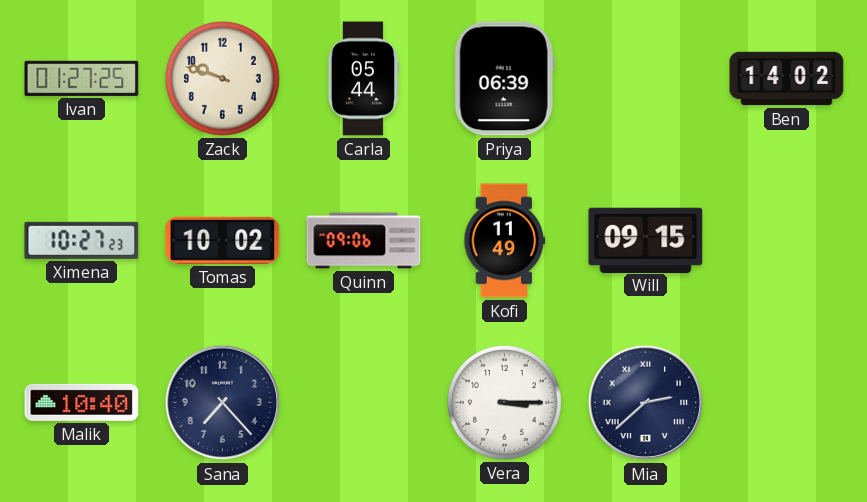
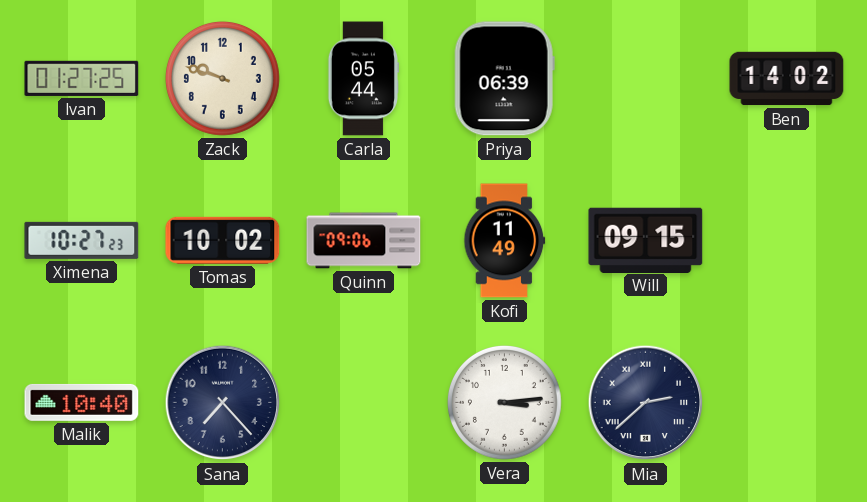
Vera: 3:15 -> 3:14 (504, 402)
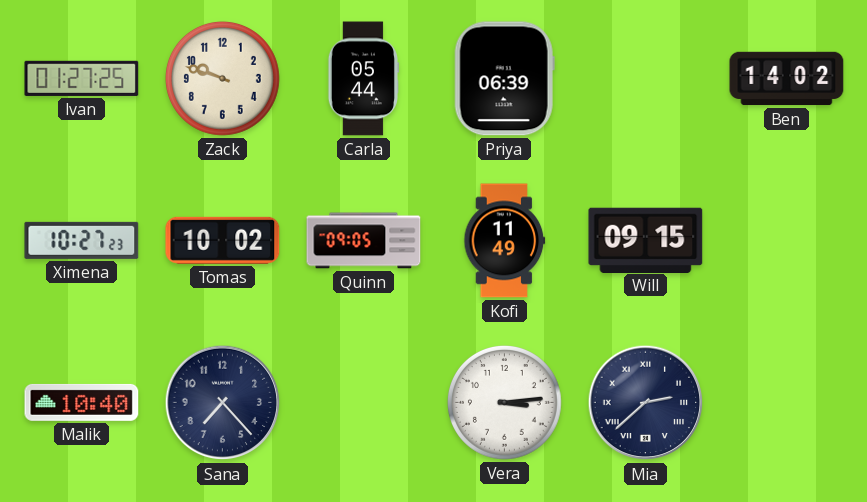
Quinn: 09:06 -> 09:05 (364, 241)
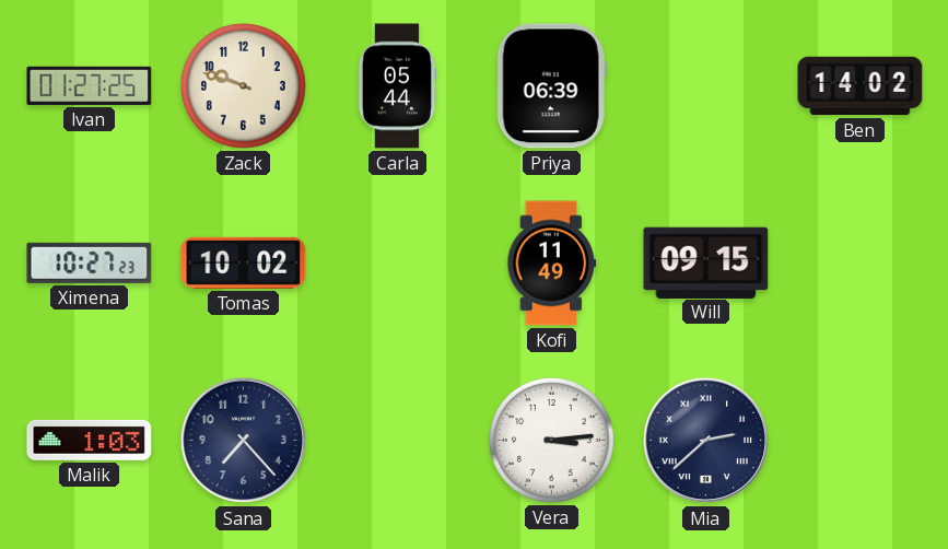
Quinn: 09:05 -> none (364, 241)
Malik: 10:40 -> 1:03 (90, 440)
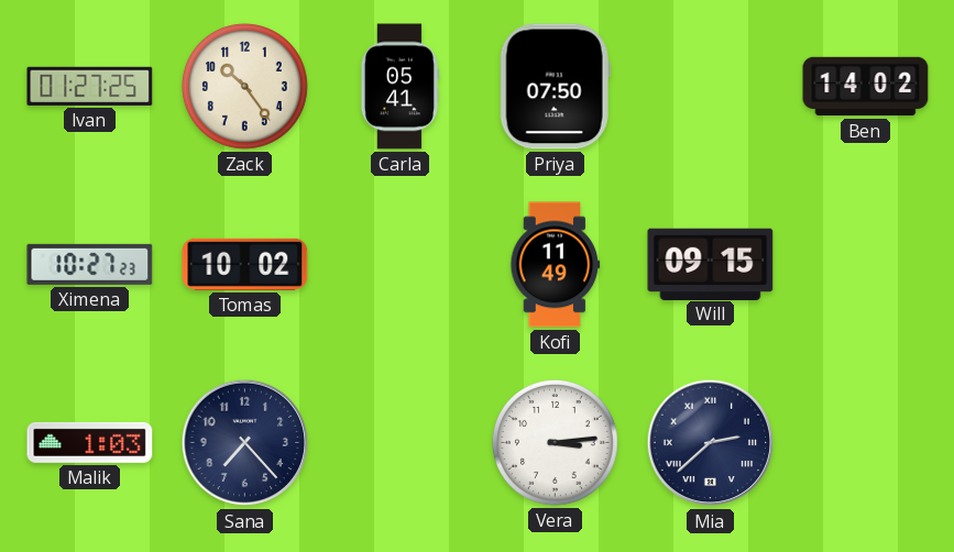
Zack: 9:48 -> 10:24 (244, 86)
Carla: 05:44 -> 05:41 (398, 87)
Priya: 06:39 -> 07:50 (555, 87)
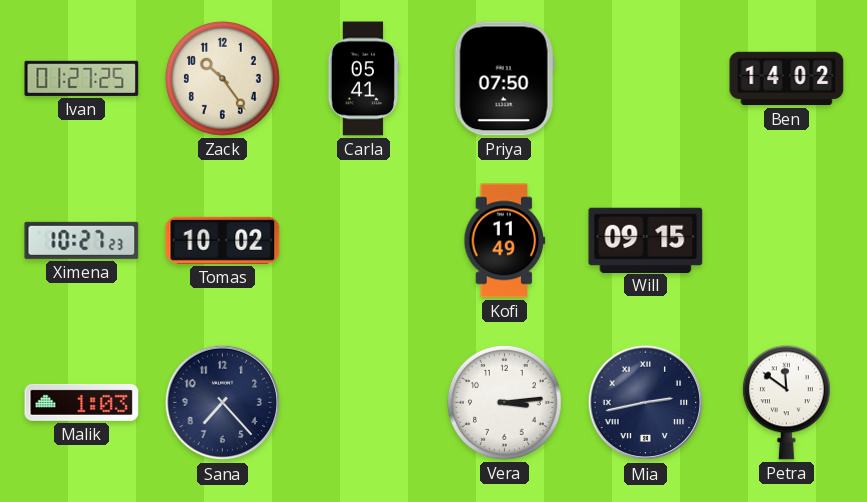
Mia: 2:38 -> 2:43 (646, 403)
Petra: none -> 11:51 (786, 403)
